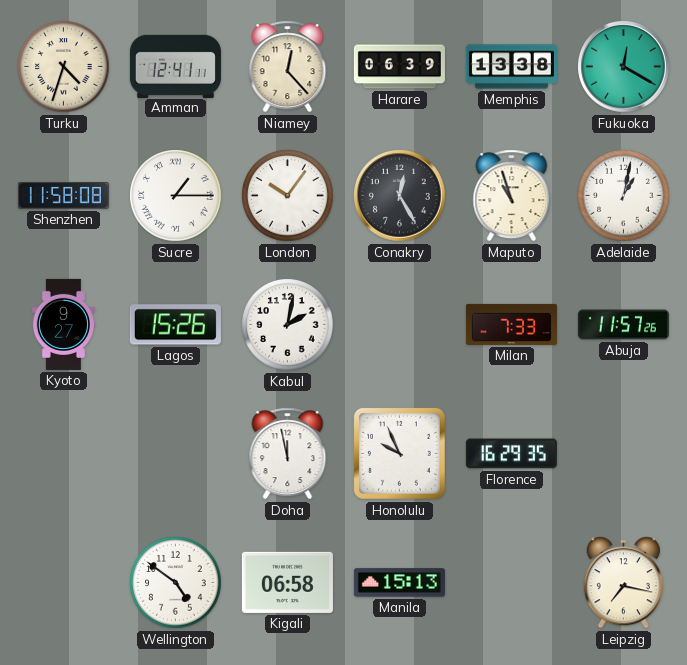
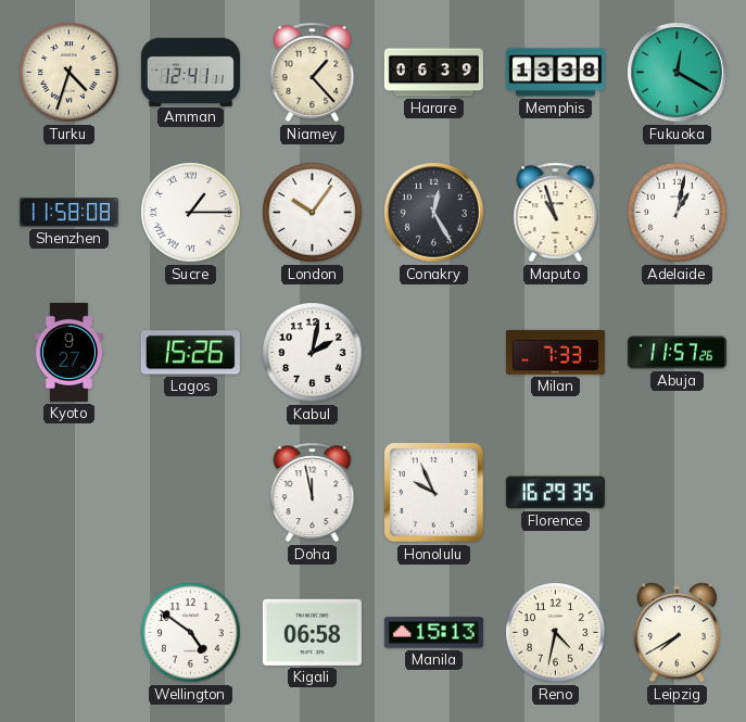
Niamey: 12:23 -> 1:23 (313, 73)
Reno: none -> 4:32 (556, 633)
Leipzig: 7:17 -> 7:40 (677, 633)
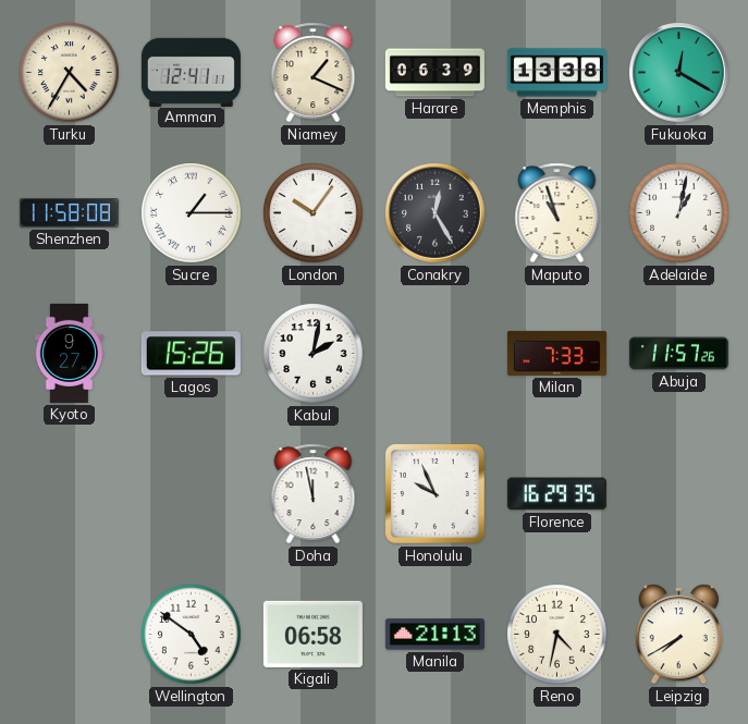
Turku: 4:33 -> 4:35 (70, 73)
Niamey: 1:23 -> 1:19 (314, 73)
Manila: 15:13 -> 21:13 (434, 635)
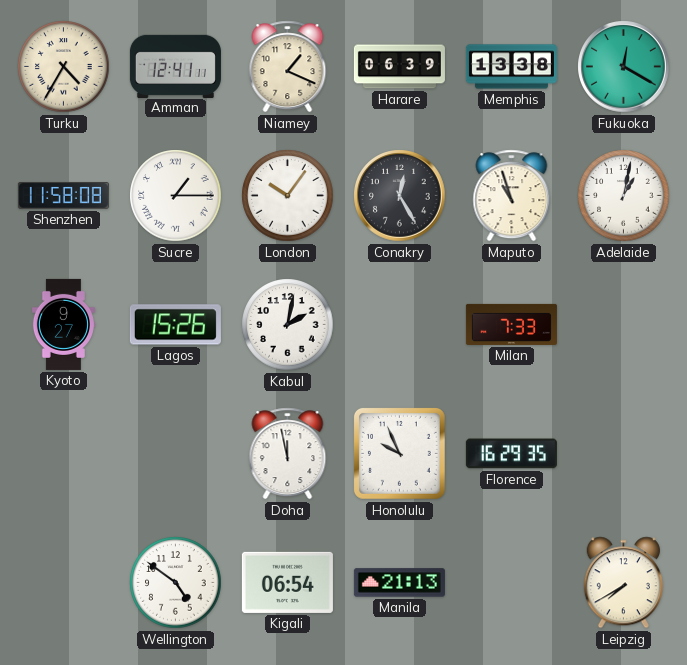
Abuja: 11:57 -> none (678, 354)
Kigali: 06:58 -> 06:54 (287, 582)
Reno: 4:32 -> none (557, 635)
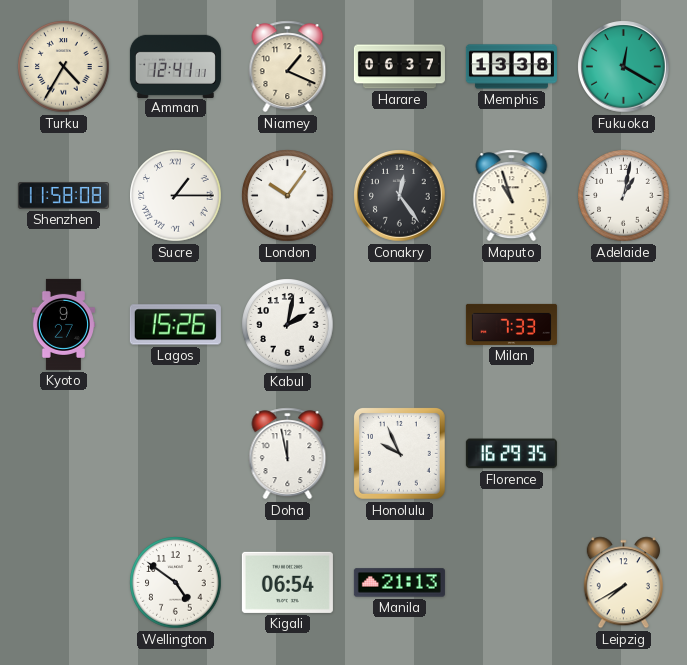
Harare: 06:39 -> 06:37 (399, 67)
Conakry: 12:25 -> 12:24 (400, 196)
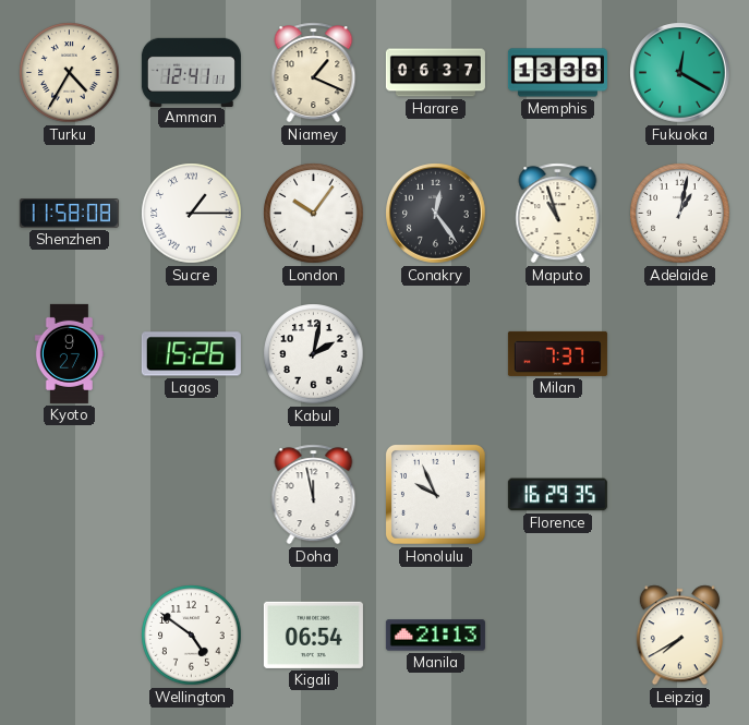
Milan: 7:33 -> 7:37 (557, 353)
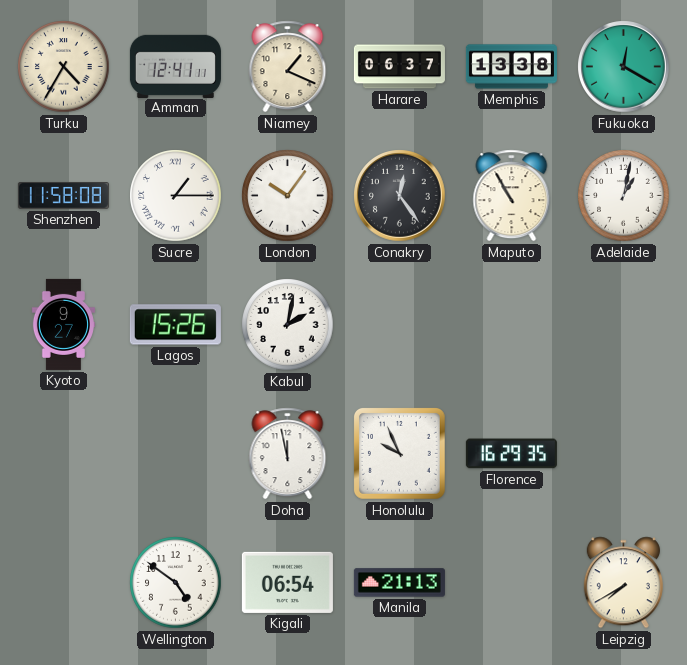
Maputo: 10:57 -> 10:55 (512, 196)
Milan: 7:37 -> none (557, 353)
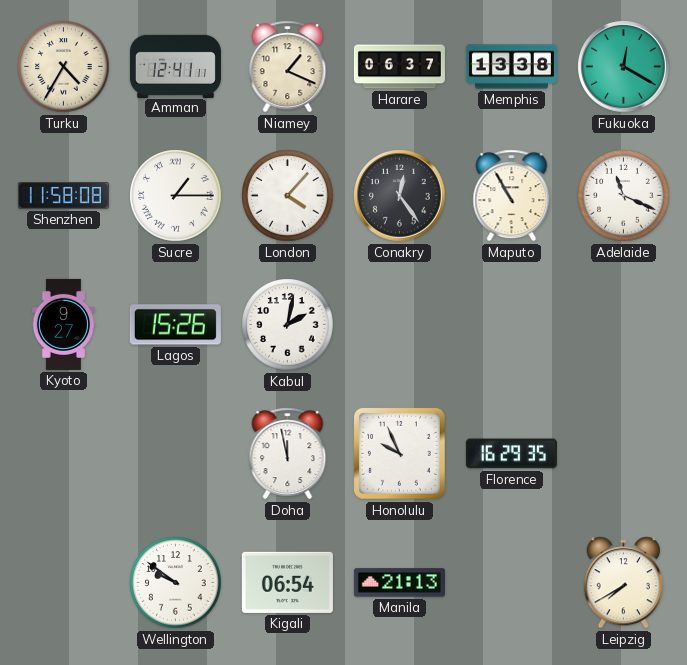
London: 10:06 -> 4:07 (288, 196)
Adelaide: 1:02 -> 11:19 (624, 196)
Wellington: 4:51 -> 9:51 (176, 583)
